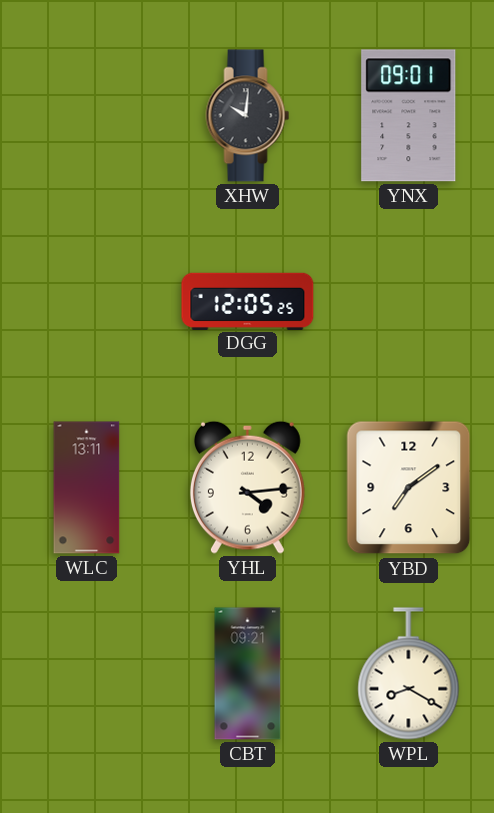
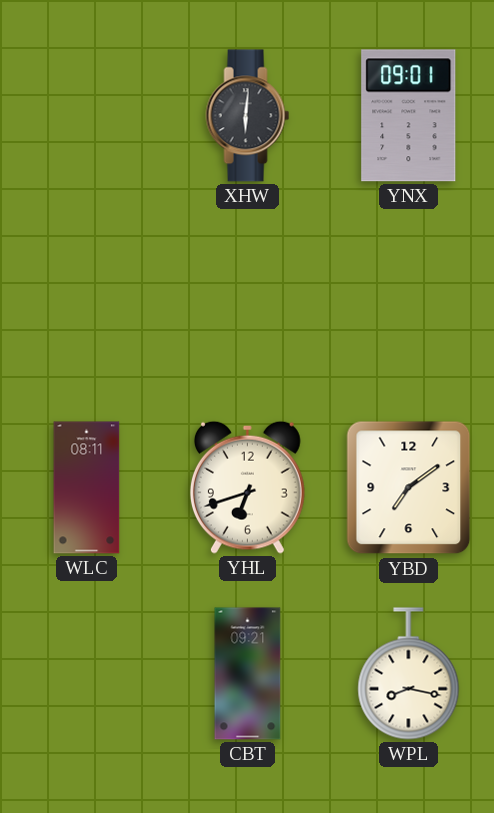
XHW: 10:01 -> 6:01 (248, 116)
DGG: 12:05 -> none (248, 301)
WLC: 13:11 -> 08:11 (87, 488)
YHL: 4:14 -> 6:42 (247, 487)
WPL: 8:20 -> 8:17 (409, 674)
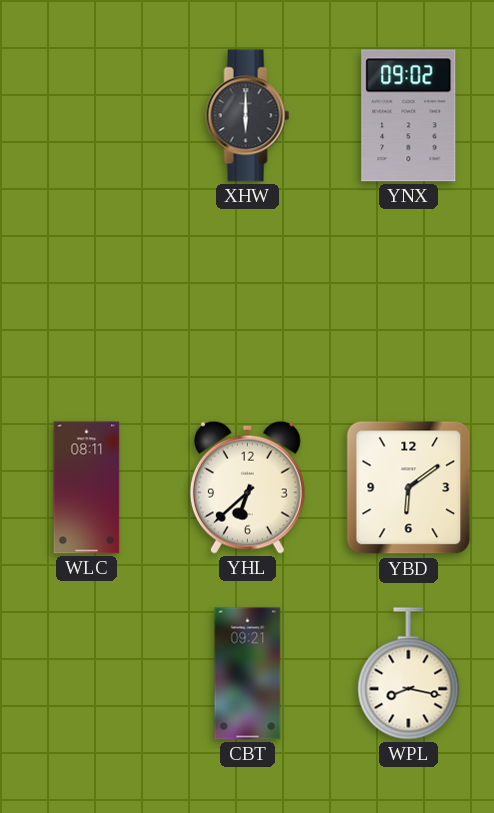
XHW: 6:01 -> 6:00 (248, 116)
YNX: 09:01 -> 09:02 (409, 116)
YHL: 6:42 -> 6:38 (247, 487)
YBD: 7:09 -> 6:09 (409, 488)
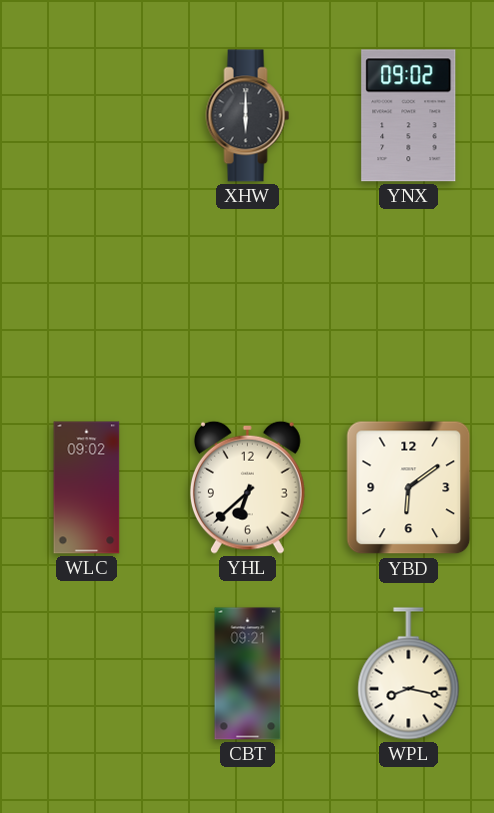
WLC: 08:11 -> 09:02 (87, 488)
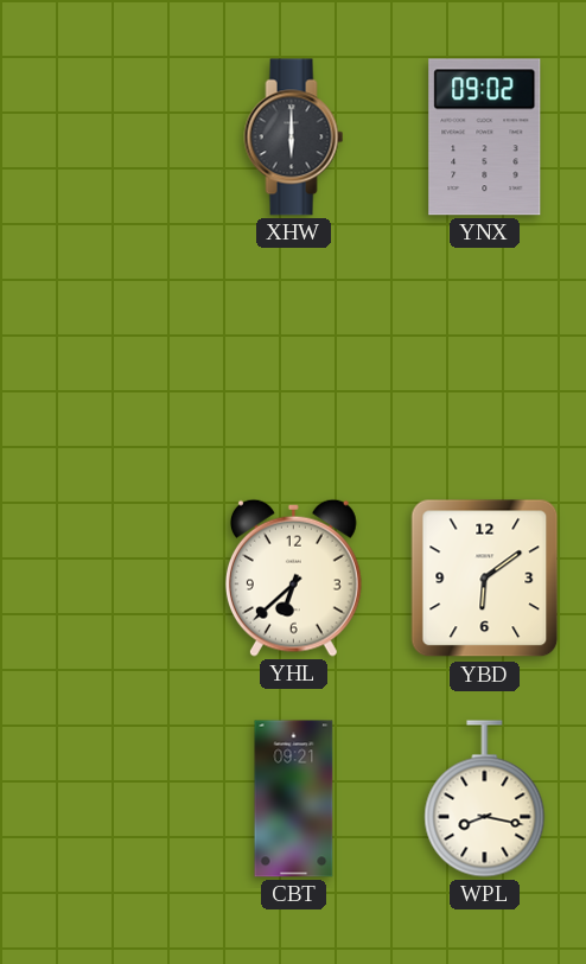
WLC: 09:02 -> none (87, 488)
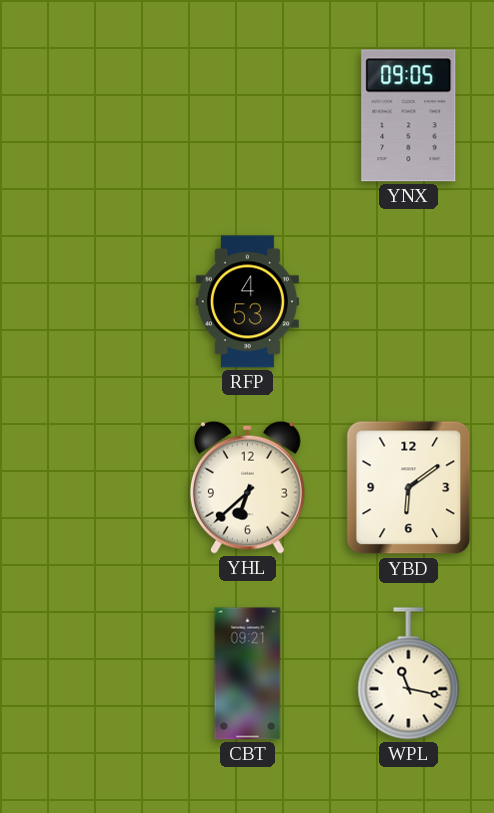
XHW: 6:00 -> none (294, 138)
YNX: 09:02 -> 09:05 (409, 116)
RFP: none -> 4:53 (247, 302)
WPL: 8:17 -> 11:17 (409, 674)
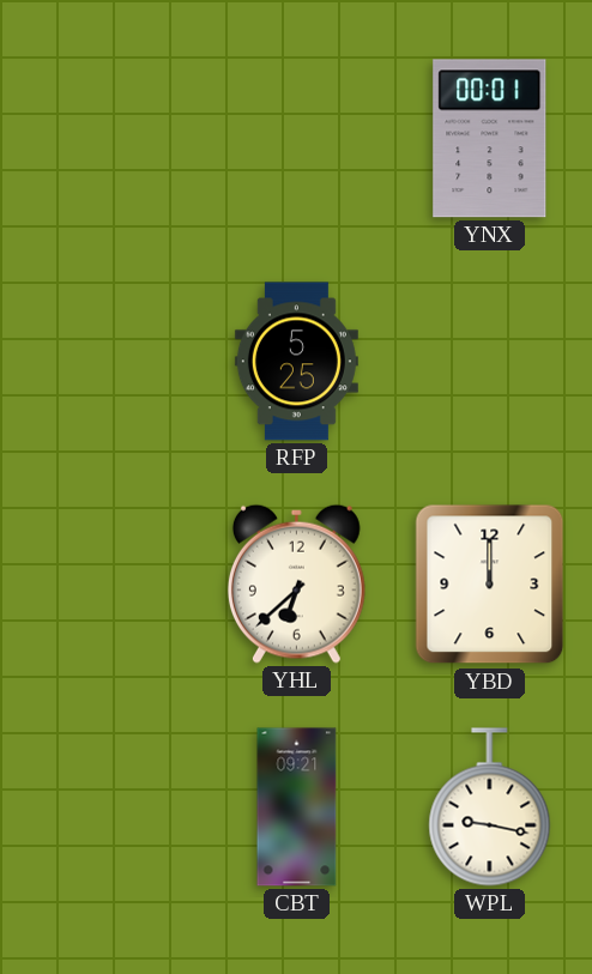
YNX: 09:05 -> 00:01 (490, 139)
RFP: 4:53 -> 5:25 (296, 362)
YBD: 6:09 -> 12:00 (490, 585)
WPL: 11:17 -> 9:17 (490, 807)
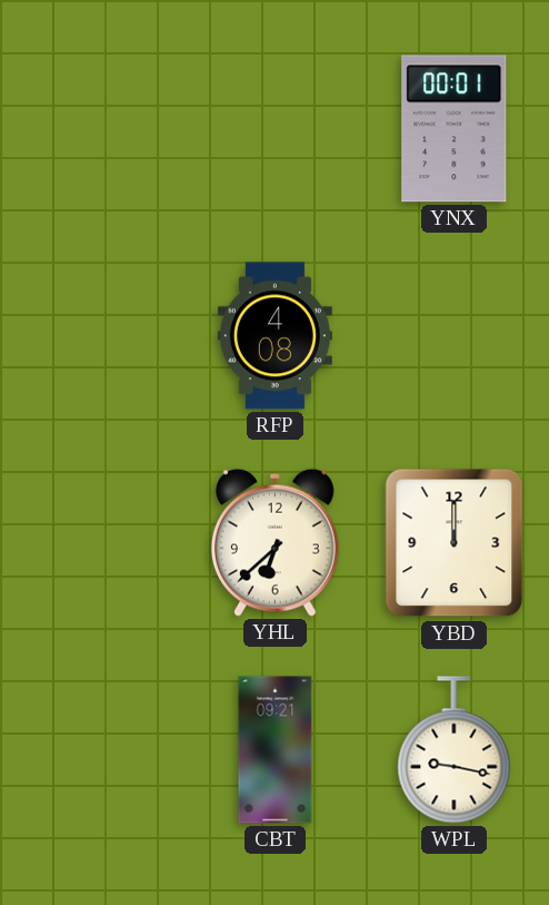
RFP: 5:25 -> 4:08 (274, 336)
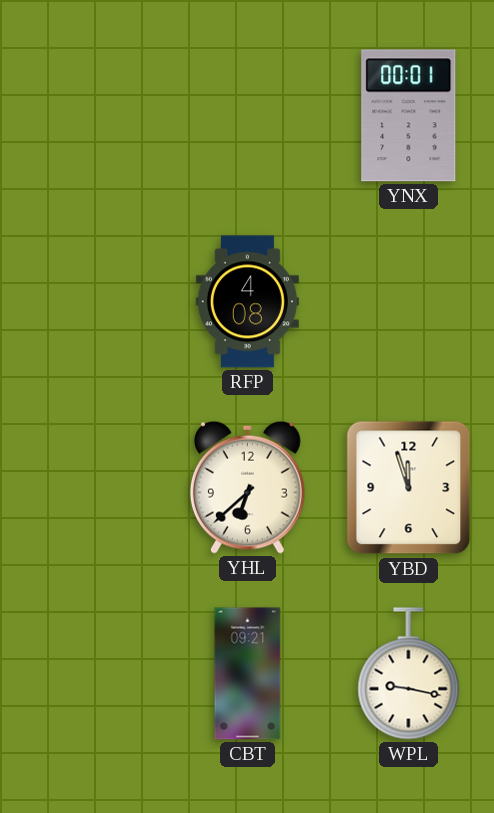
YBD: 12:00 -> 11:57 (409, 488)
